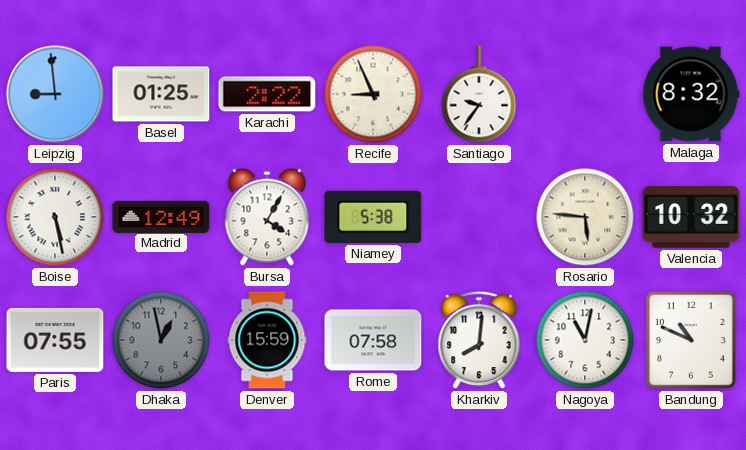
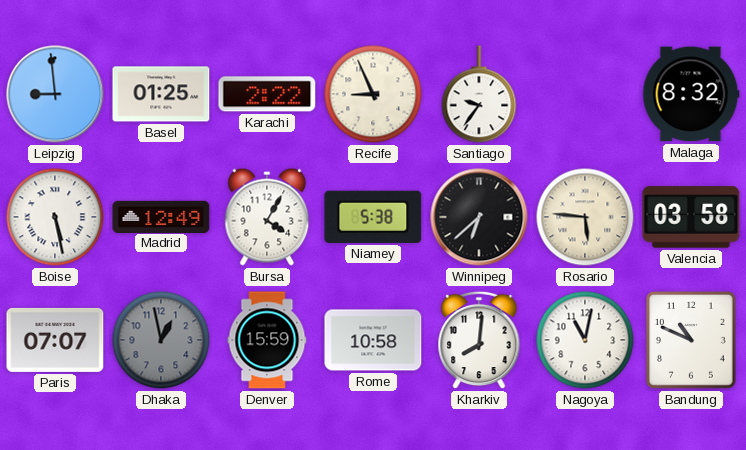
Winnipeg: none -> 6:38 (479, 217)
Valencia: 10:32 -> 03:58 (691, 217)
Paris: 07:55 -> 07:07 (55, 340)
Rome: 07:58 -> 10:58 (373, 340)
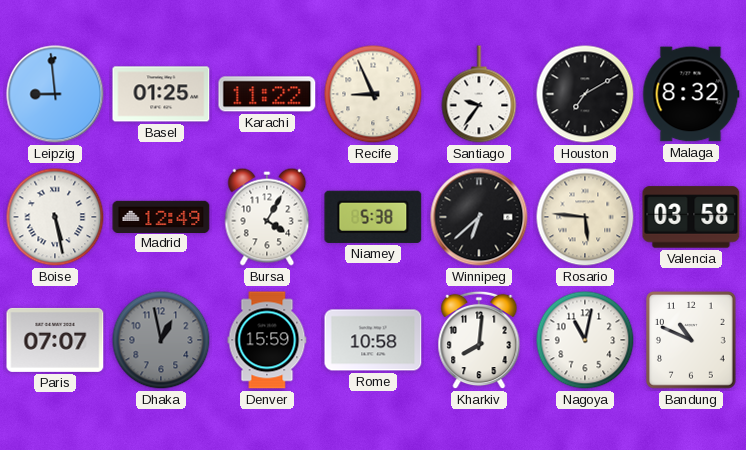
Karachi: 2:22 -> 11:22 (267, 94)
Houston: none -> 7:10 (585, 94)
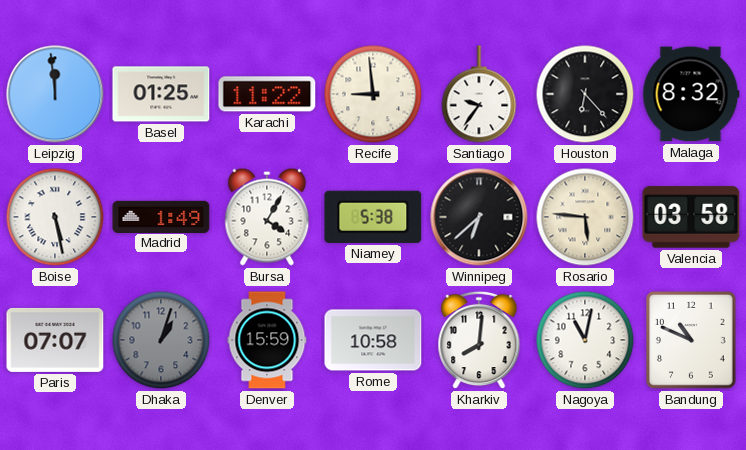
Leipzig: 8:59 -> 11:59 (55, 94)
Recife: 8:56 -> 8:59 (373, 94)
Houston: 7:10 -> 6:23 (585, 94)
Madrid: 12:49 -> 1:49 (161, 216)
Dhaka: 12:58 -> 1:03 (161, 340)
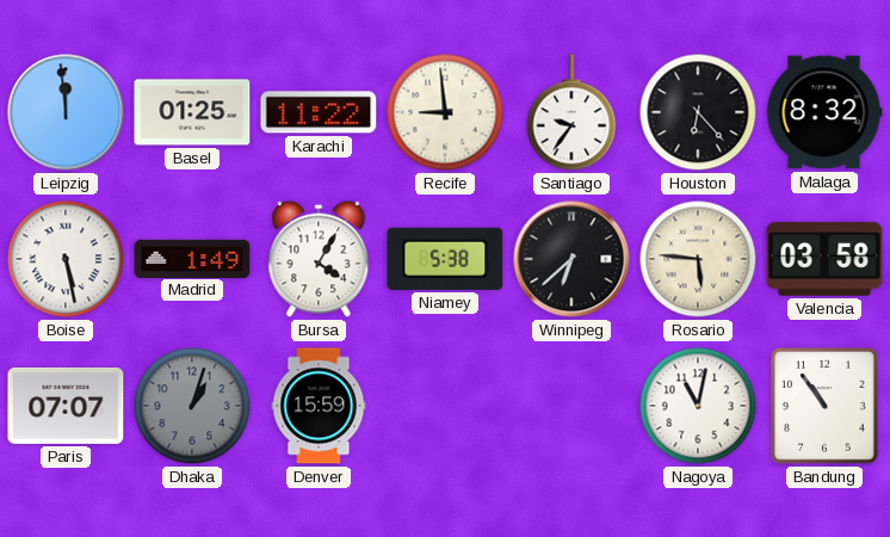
Rome: 10:58 -> none (373, 340)
Kharkiv: 8:01 -> none (479, 340)
Bandung: 10:49 -> 10:54 (826, 406)
